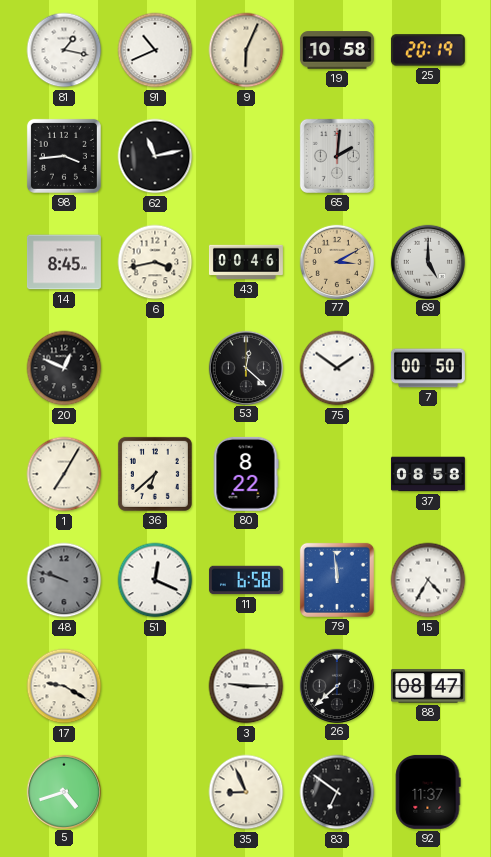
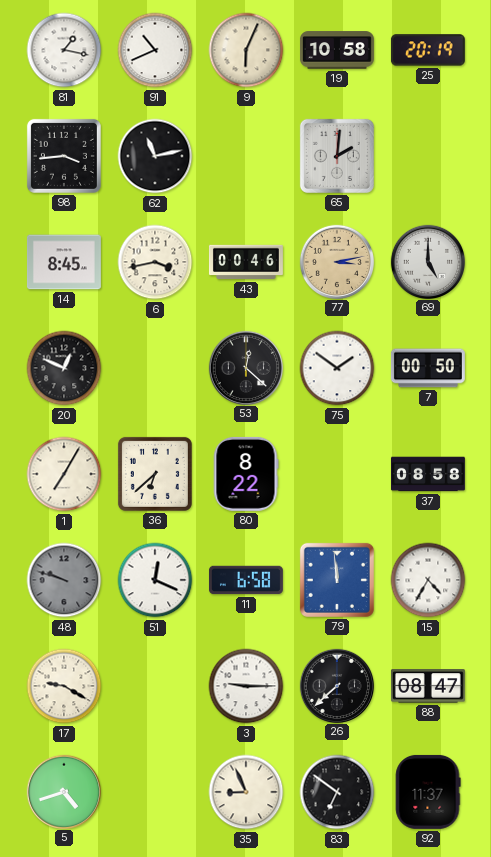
77: 3:10 -> 3:13 (336, 261)
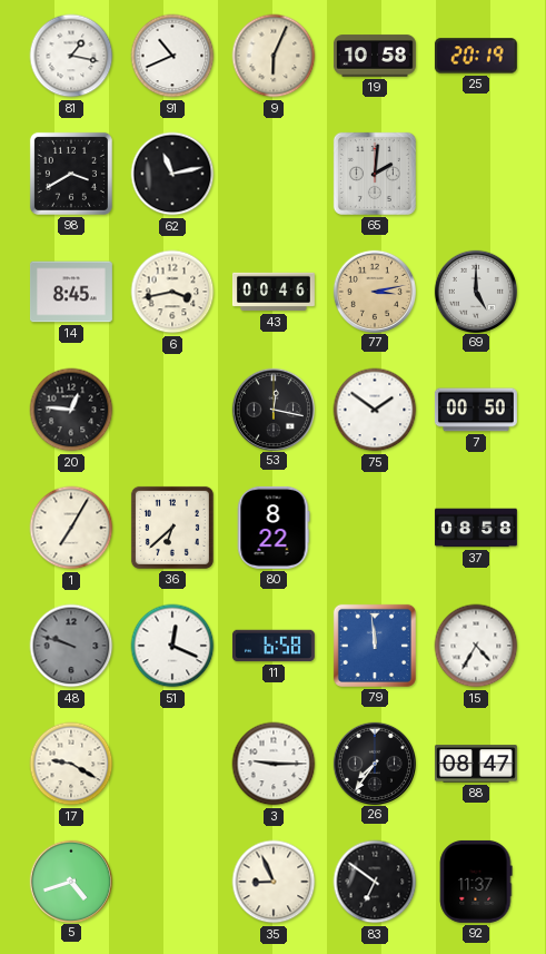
98: 3:44 -> 3:40 (71, 174)
20: 12:49 -> 12:46 (71, 410)
53: 12:22 -> 12:17 (272, 409)
26: 7:38 -> 7:36 (374, 763)
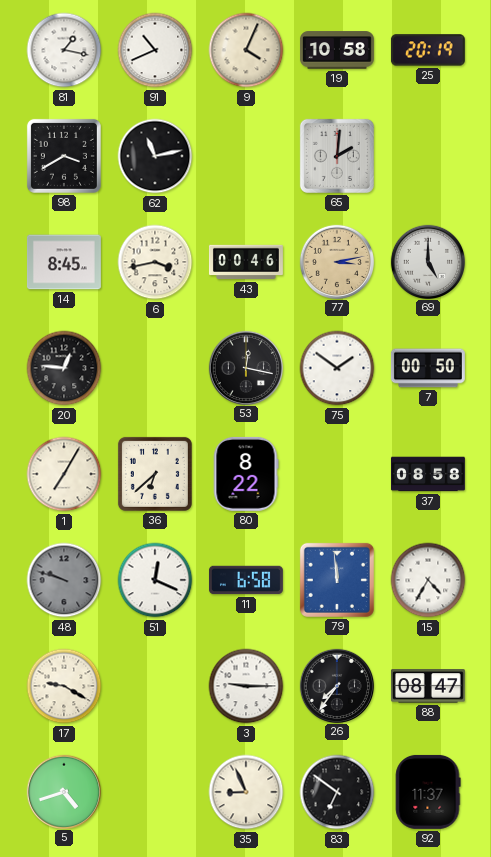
9: 6:04 -> 4:04 (246, 50)
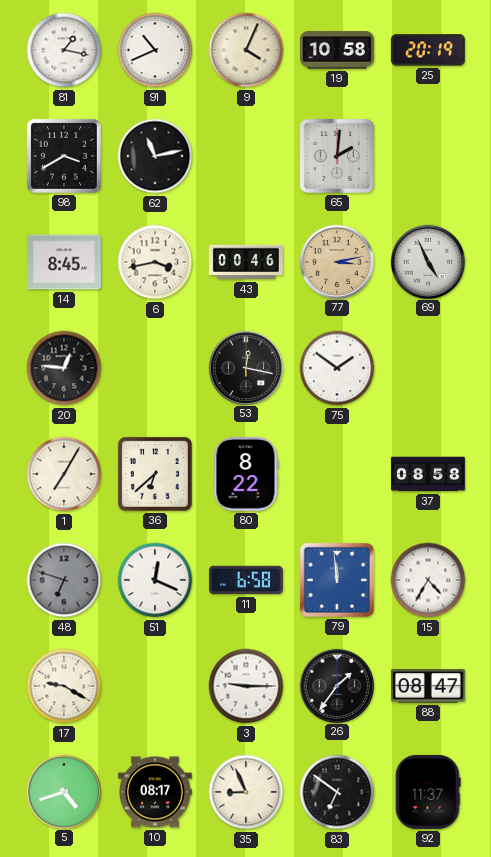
69: 5:00 -> 4:56 (427, 261)
7: 00:50 -> none (428, 368)
48: 9:48 -> 6:48 (64, 580)
26: 7:36 -> 1:36 (336, 685)
10: none -> 08:17 (155, 792)
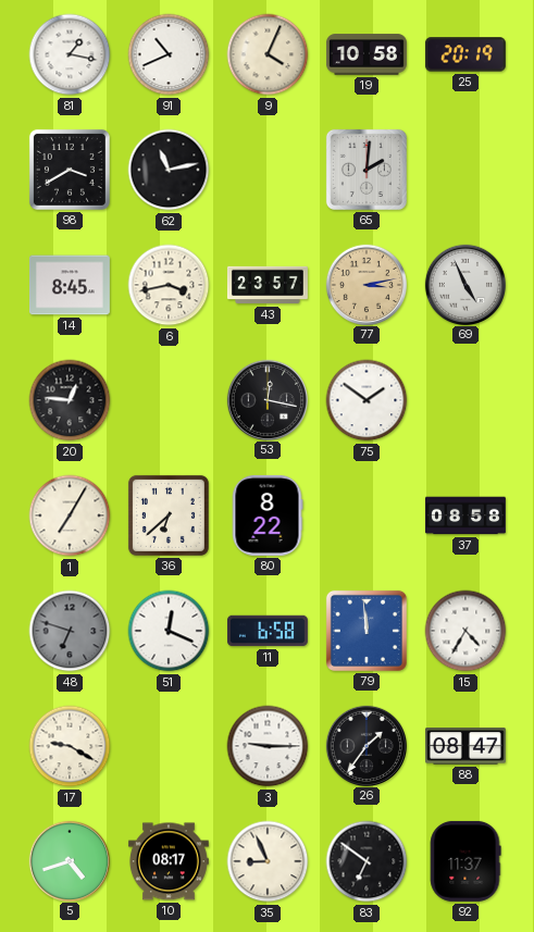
43: 00:46 -> 23:57 (268, 285)
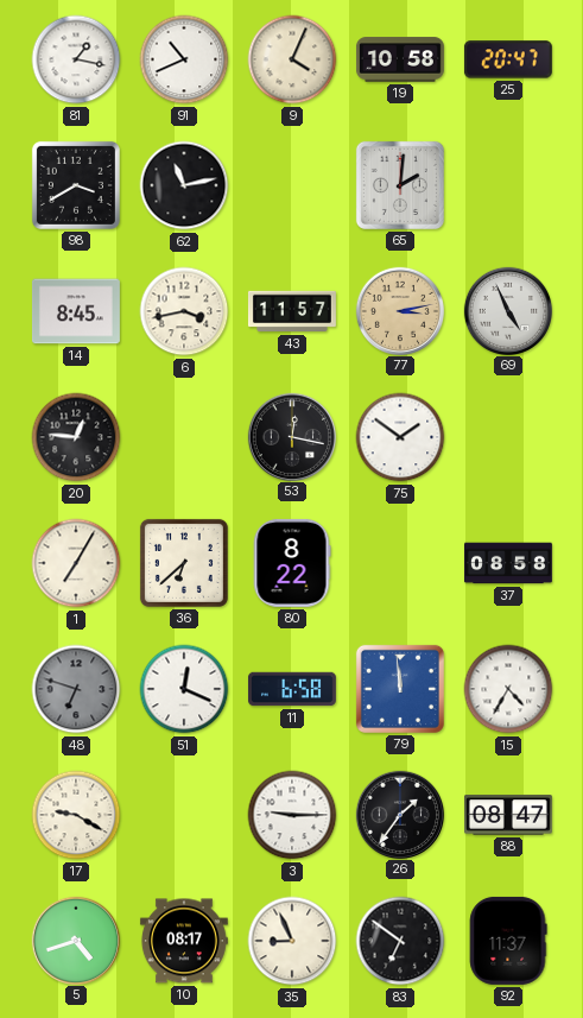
25: 20:19 -> 20:47 (508, 59)
43: 23:57 -> 11:57 (292, 311)
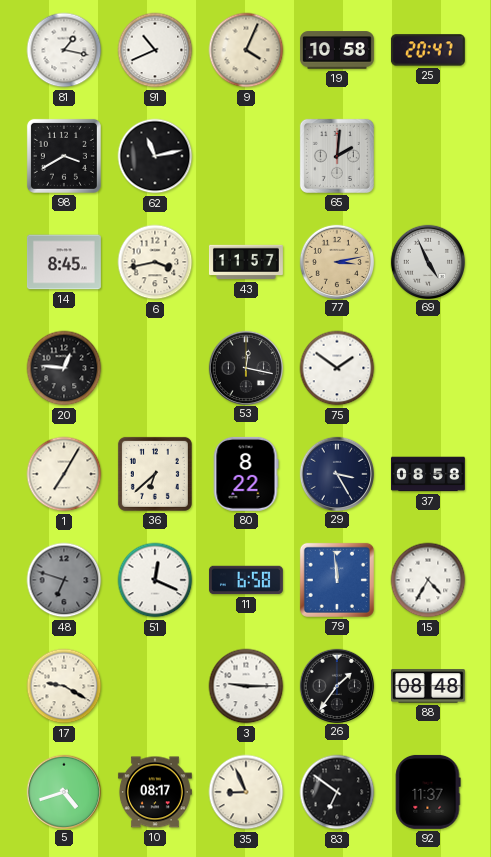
29: none -> 3:25 (336, 473)
88: 08:47 -> 08:48 (428, 686)
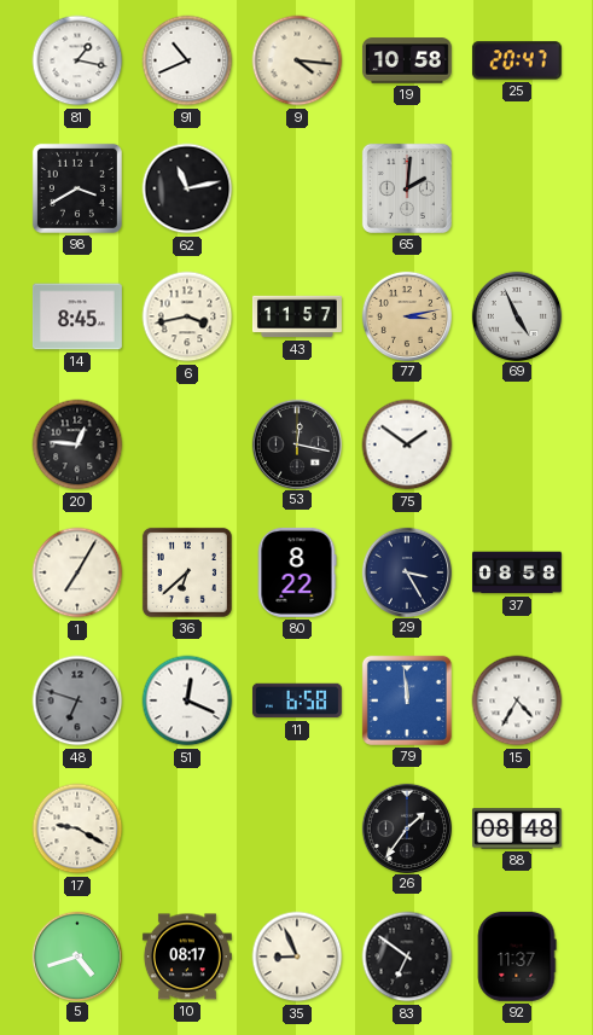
9: 4:04 -> 4:16 (297, 60)
3: 9:15 -> none (246, 686)
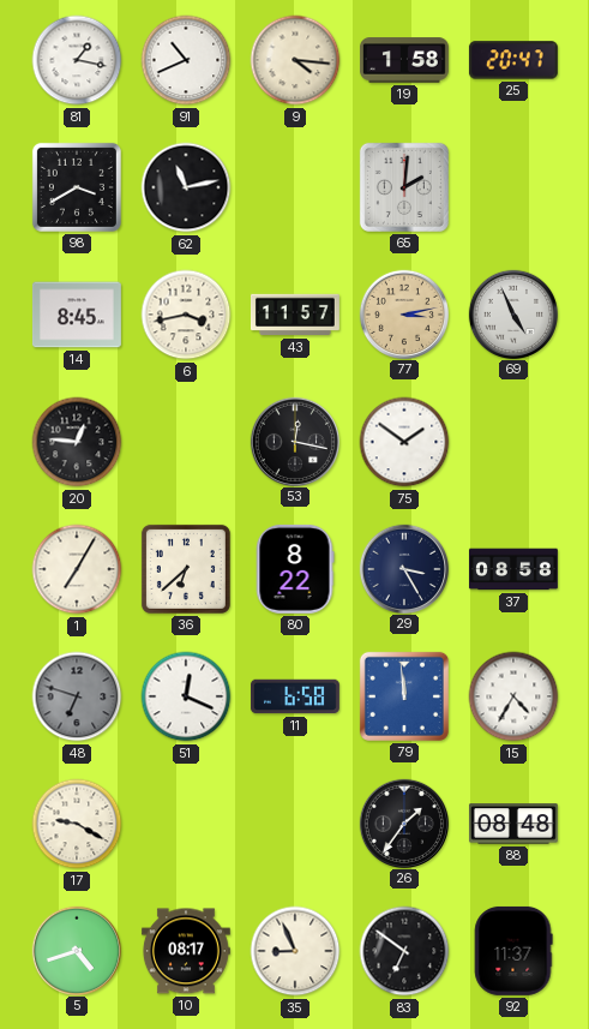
19: 10:58 -> 1:58 (404, 60)
